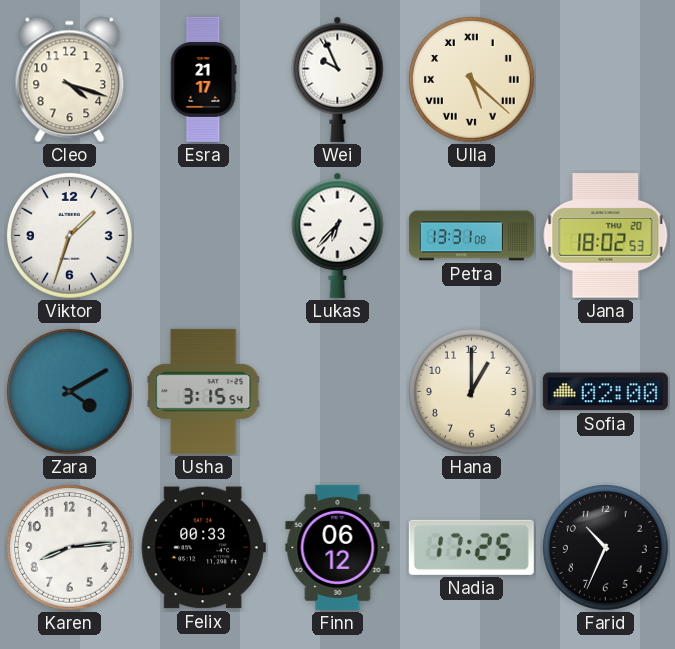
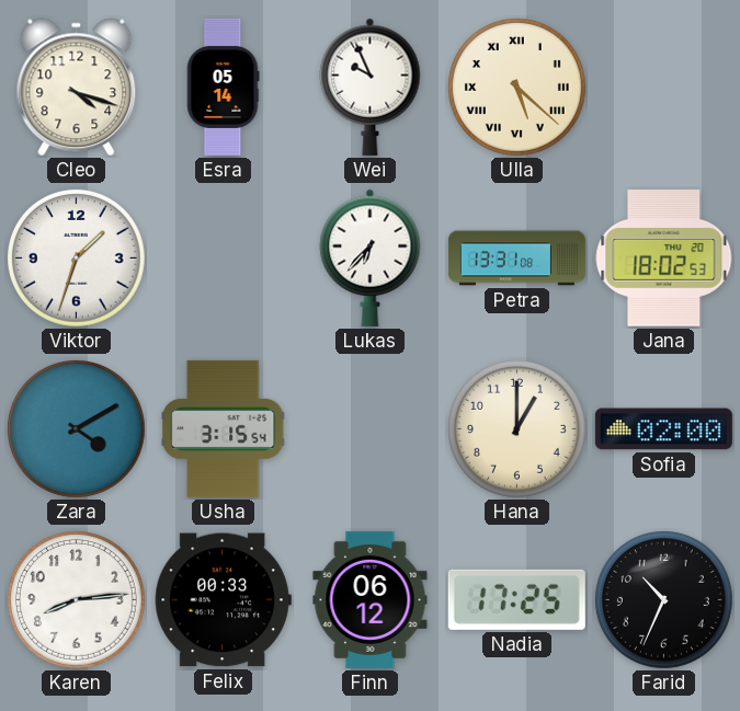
Esra: 21:17 -> 05:14 (223, 87)
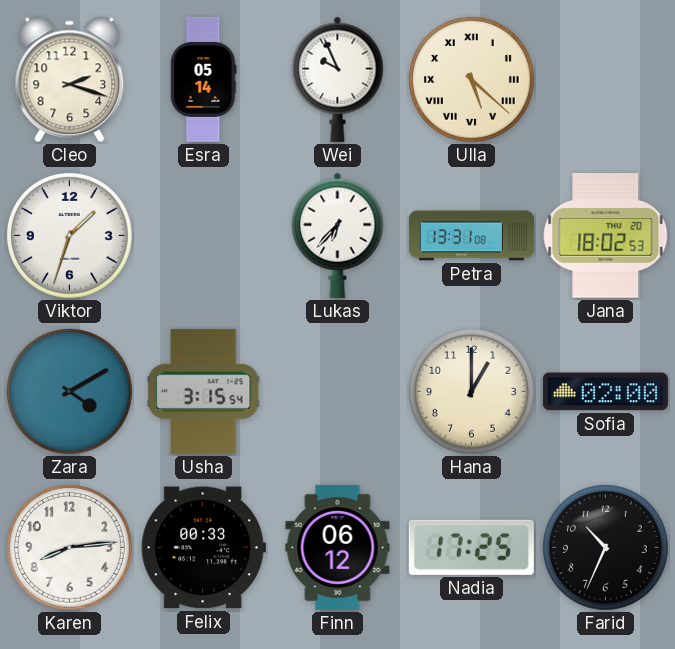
Cleo: 4:18 -> 2:18 (70, 80)
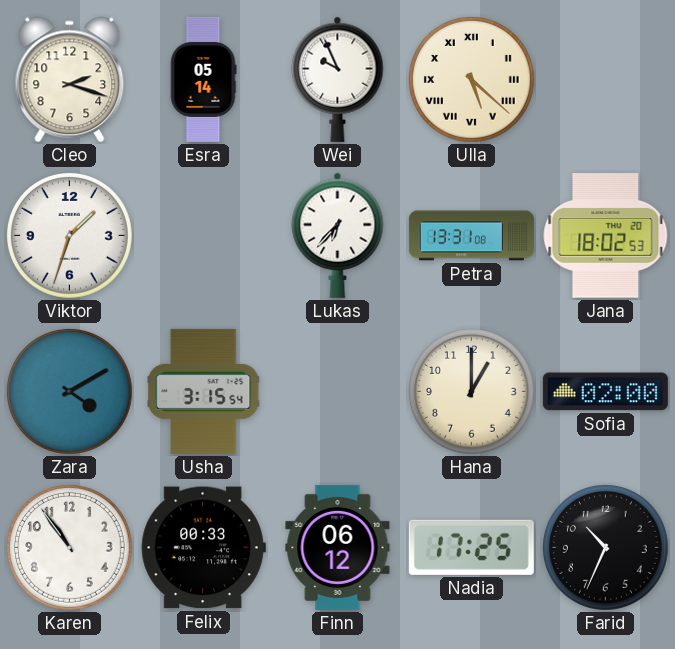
Karen: 8:14 -> 10:54 (69, 547)
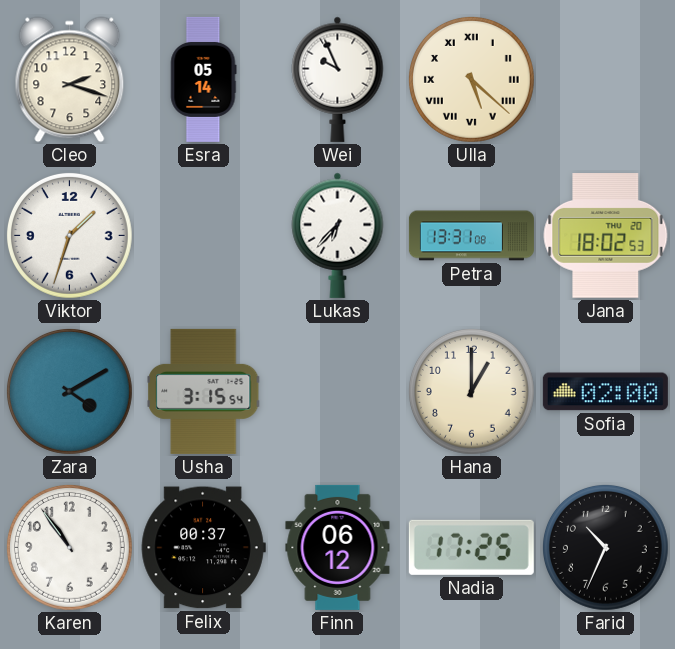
Felix: 00:33 -> 00:37 (203, 548)
